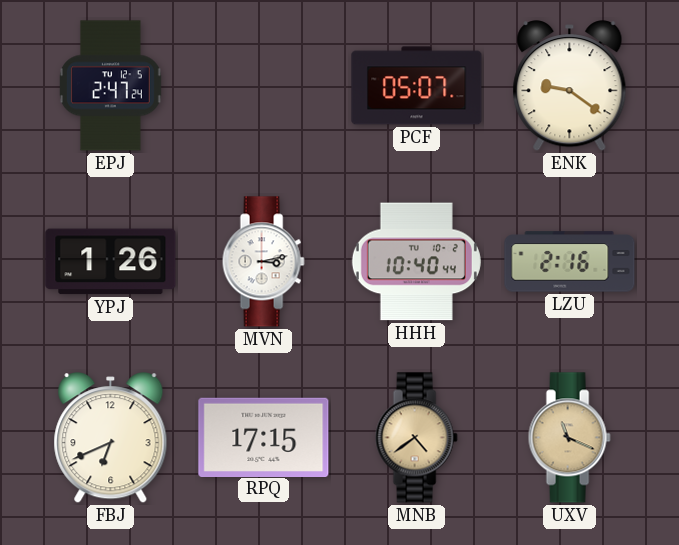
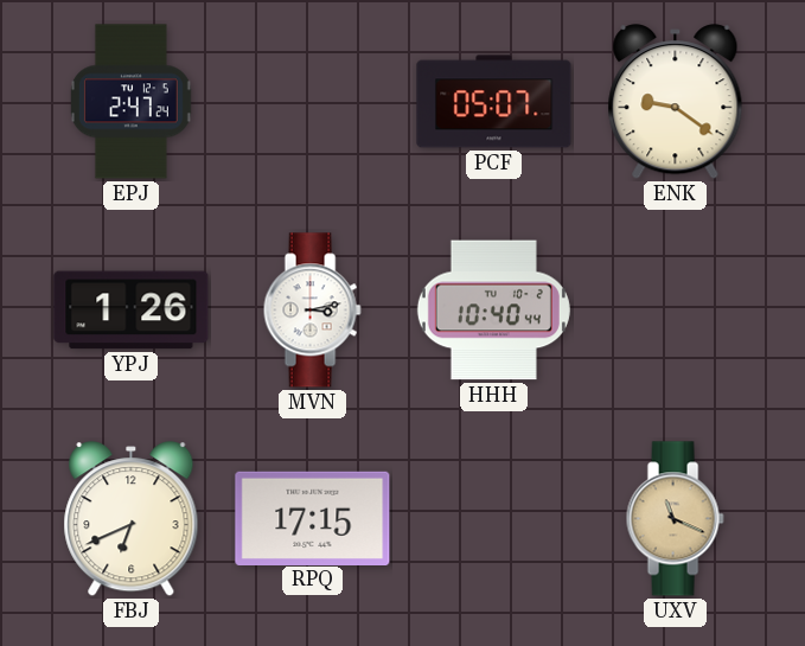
LZU: 2:16 -> none (570, 262)
MNB: 4:39 -> none (416, 438)
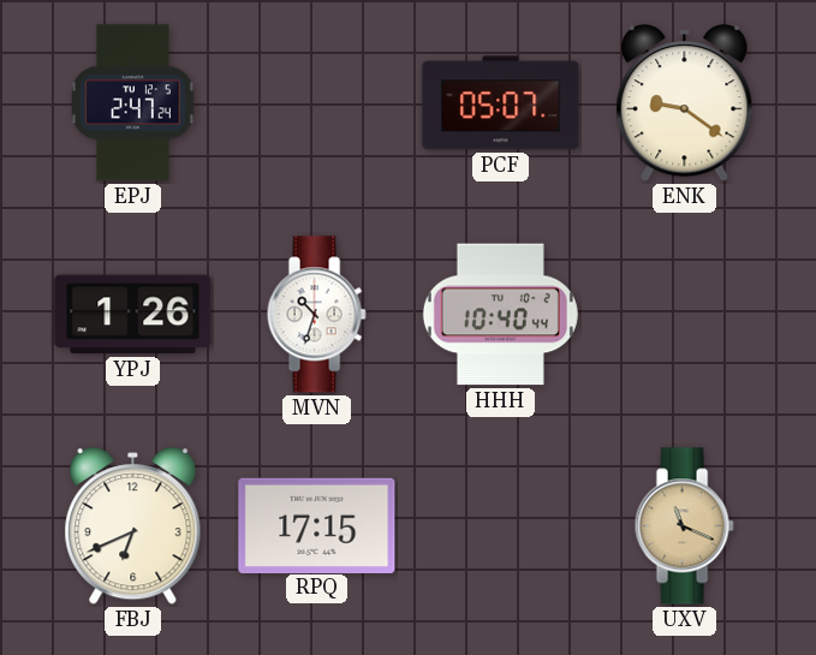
MVN: 3:13 -> 10:33 (316, 315)
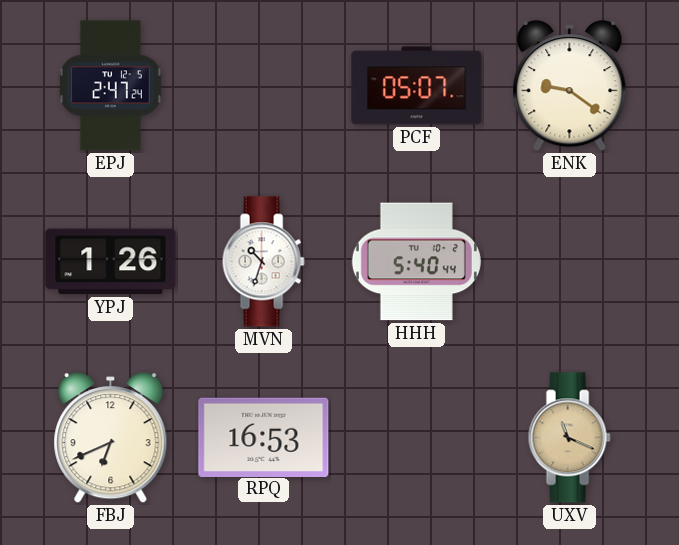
HHH: 10:40 -> 5:40 (416, 262)
RPQ: 17:15 -> 16:53 (264, 437)
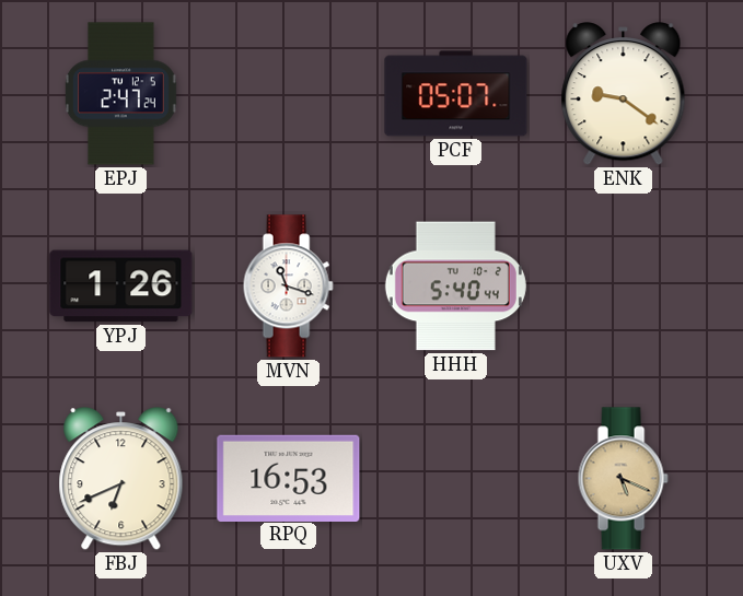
MVN: 10:33 -> 11:18 (288, 287)
UXV: 11:19 -> 5:19 (623, 479)
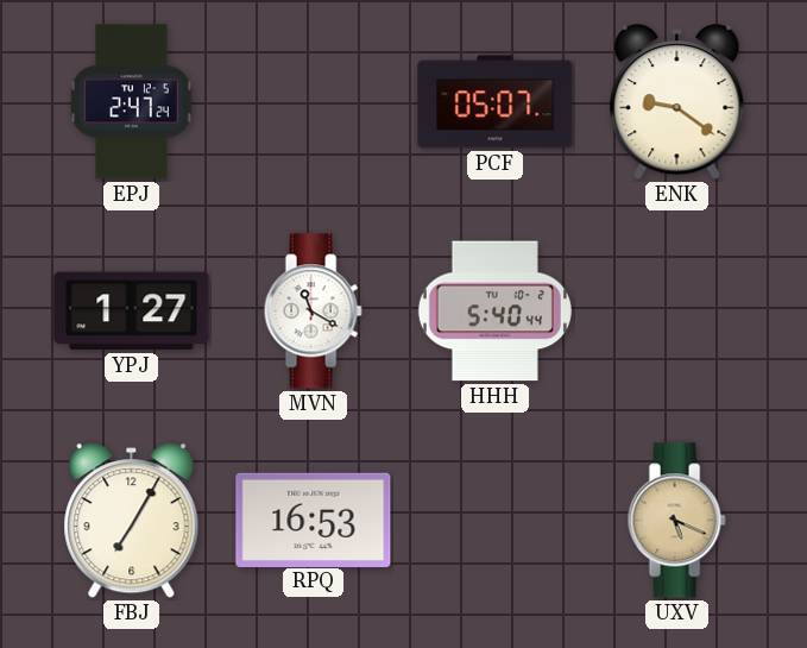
YPJ: 1:26 -> 1:27 (132, 312)
MVN: 11:18 -> 11:20 (313, 312)
FBJ: 6:41 -> 7:05 (132, 521)
